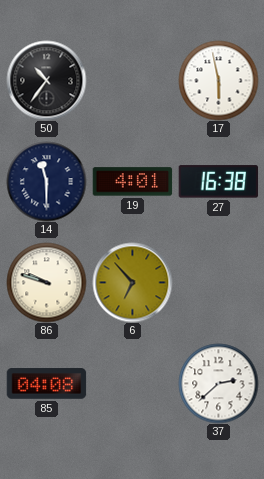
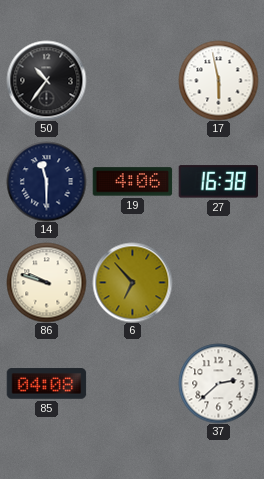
19: 4:01 -> 4:06 (132, 182)
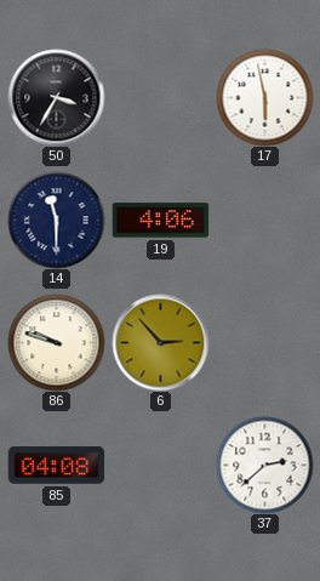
50: 10:36 -> 3:35 (56, 97)
27: 16:38 -> none (218, 182)
6: 6:53 -> 2:53 (160, 342)
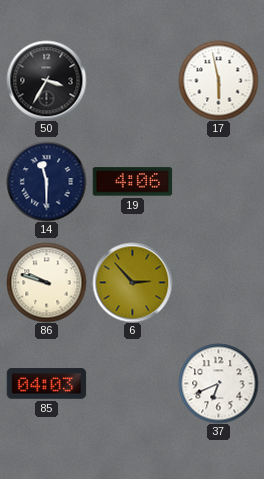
85: 04:08 -> 04:03 (46, 384)
37: 2:38 -> 6:41 (218, 383)
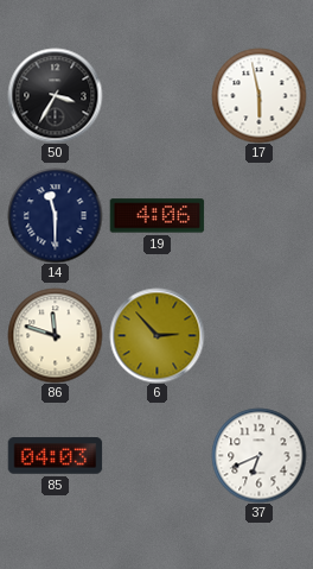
86: 9:48 -> 11:48 (55, 335)
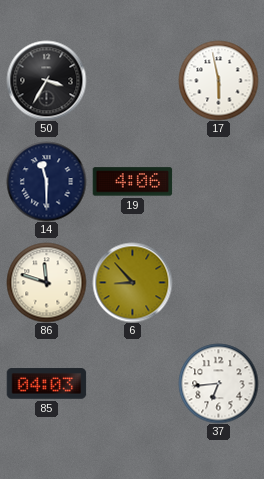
6: 2:53 -> 8:53 (132, 282)
37: 6:41 -> 6:44 (218, 383)
